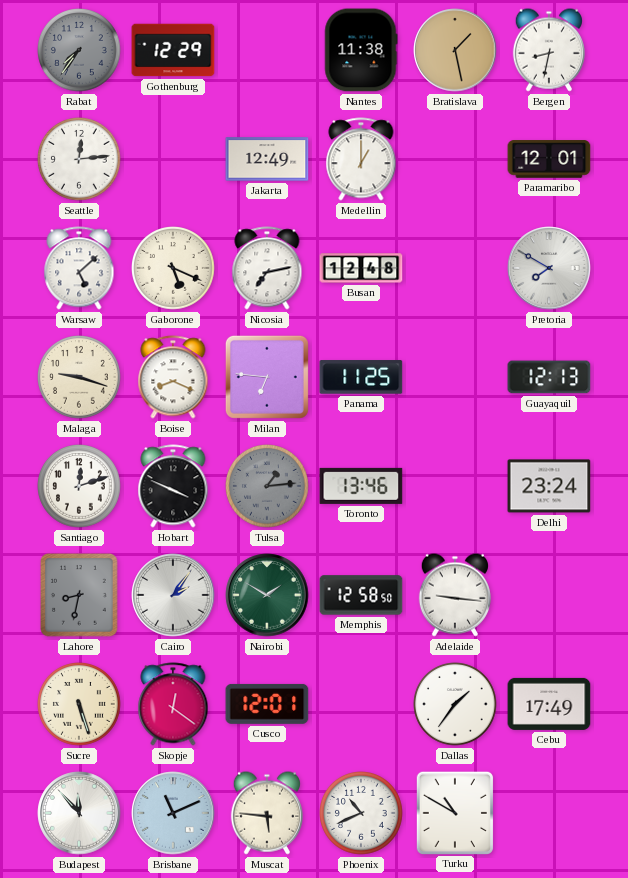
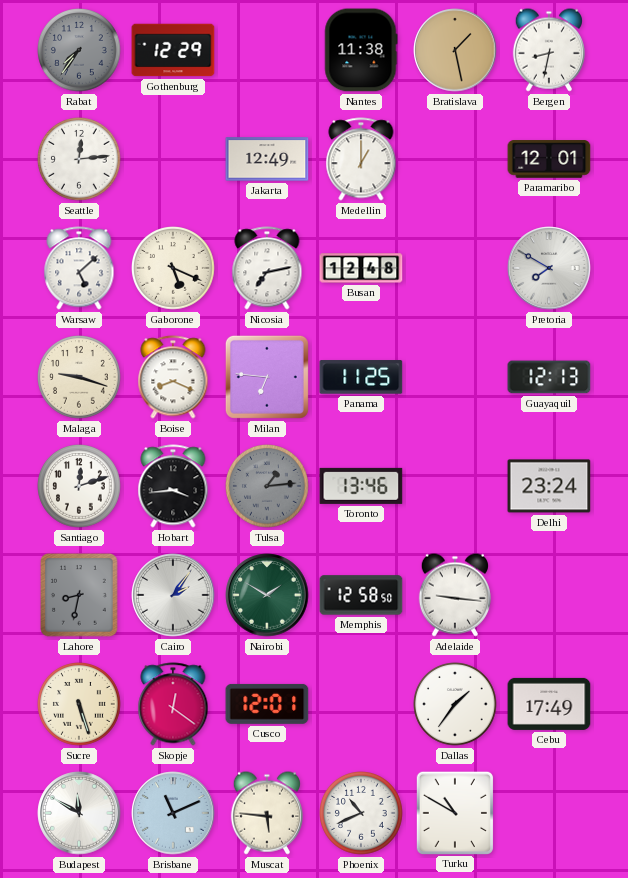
Hobart: 3:49 -> 3:44 (173, 486)
Budapest: 11:53 -> 11:50 (79, 813)
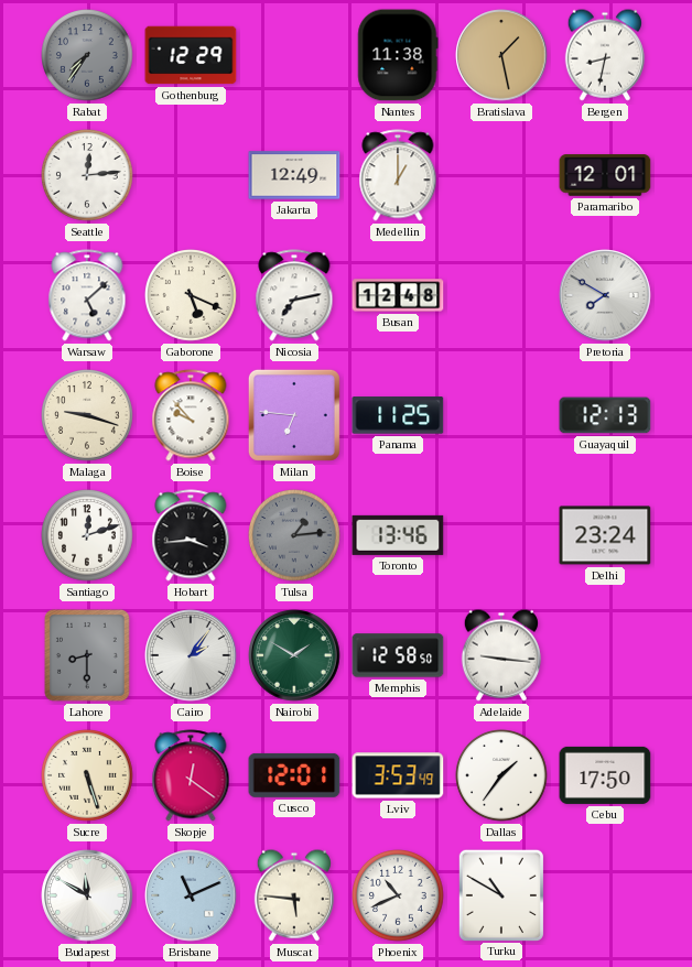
Boise: 8:19 -> 9:53 (191, 415)
Lahore: 8:32 -> 8:30 (88, 656)
Lviv: none -> 3:53 (398, 775)
Cebu: 17:49 -> 17:50 (605, 775)
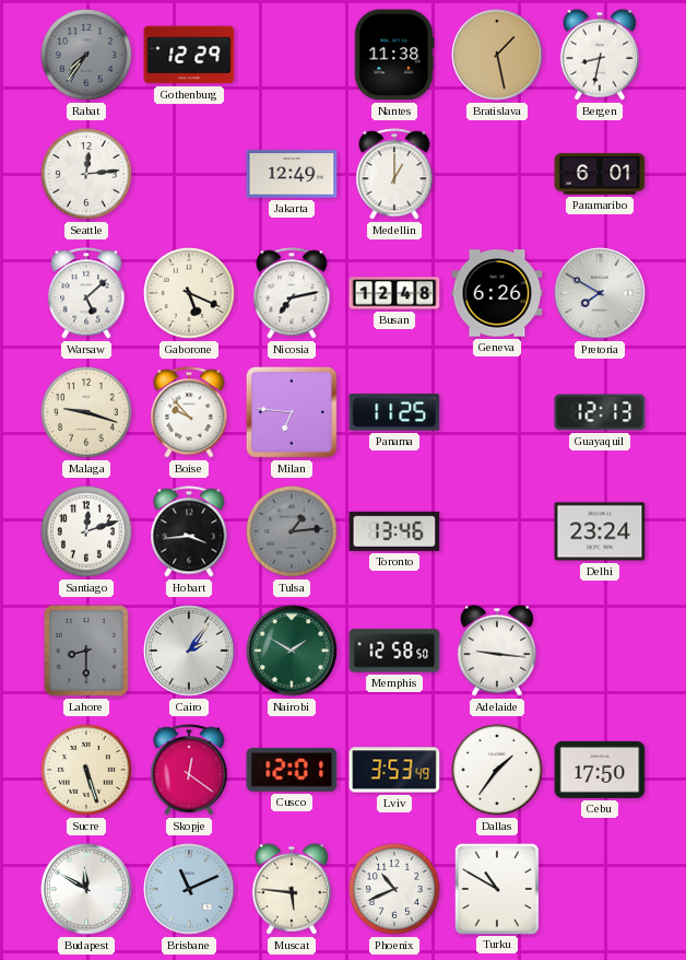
Paramaribo: 12:01 -> 6:01 (600, 174)
Geneva: none -> 6:26 (497, 293)
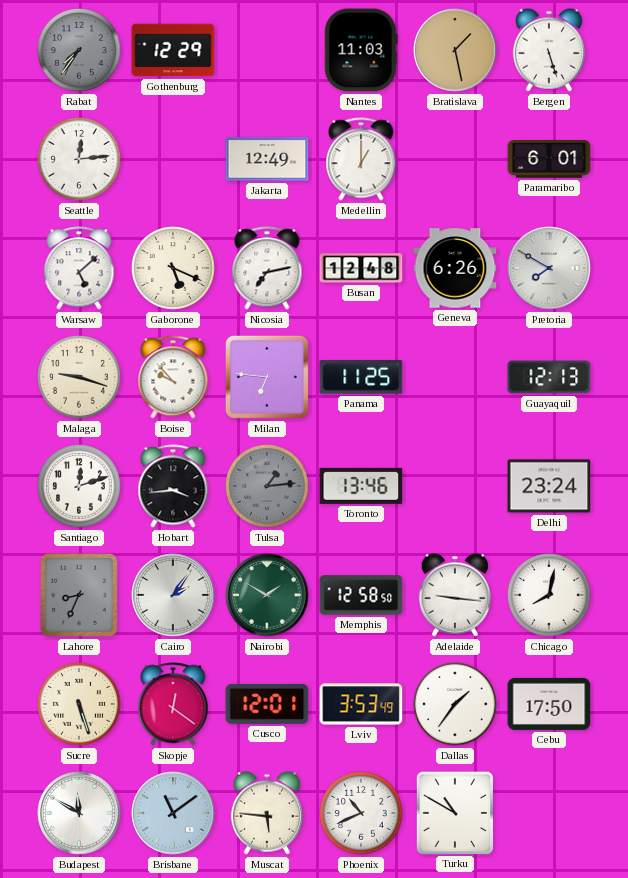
Nantes: 11:38 -> 11:03 (361, 50)
Bergen: 8:32 -> 5:27 (549, 50)
Lahore: 8:30 -> 8:34 (80, 596)
Chicago: none -> 8:02 (550, 596)
Brisbane: 11:11 -> 11:09 (173, 813)
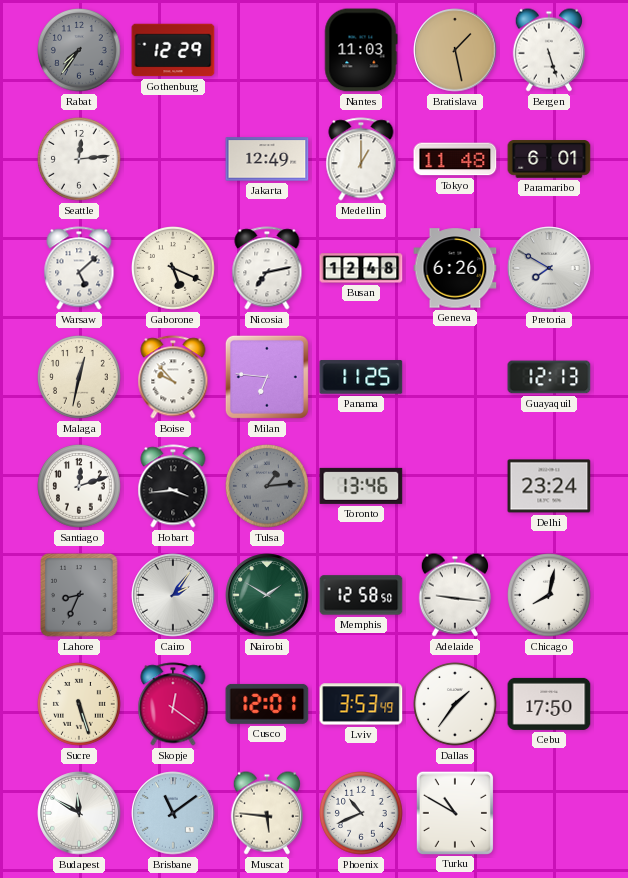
Tokyo: none -> 11:48 (455, 159)
Malaga: 9:18 -> 12:32 (80, 378)
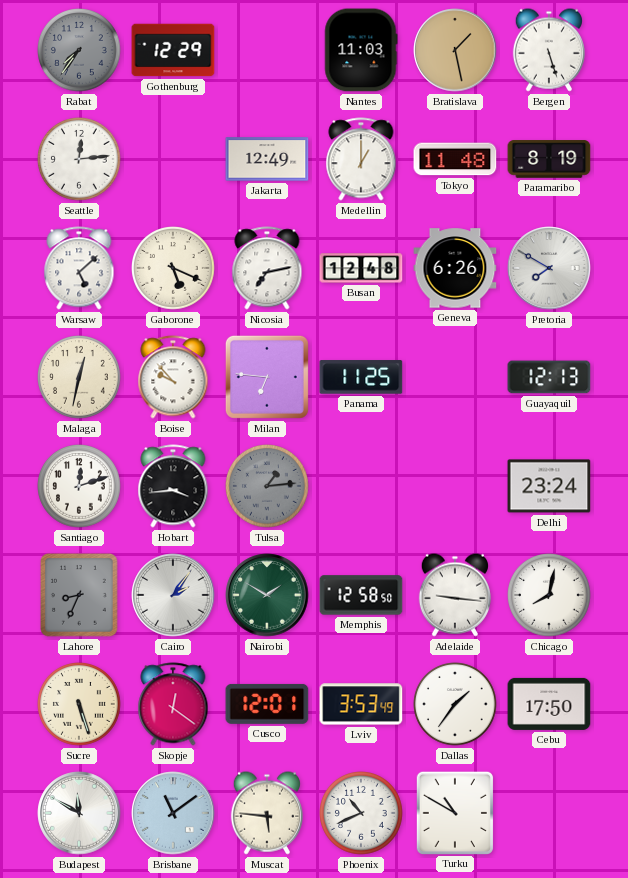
Paramaribo: 6:01 -> 8:19 (549, 159)
Toronto: 13:46 -> none (361, 486)
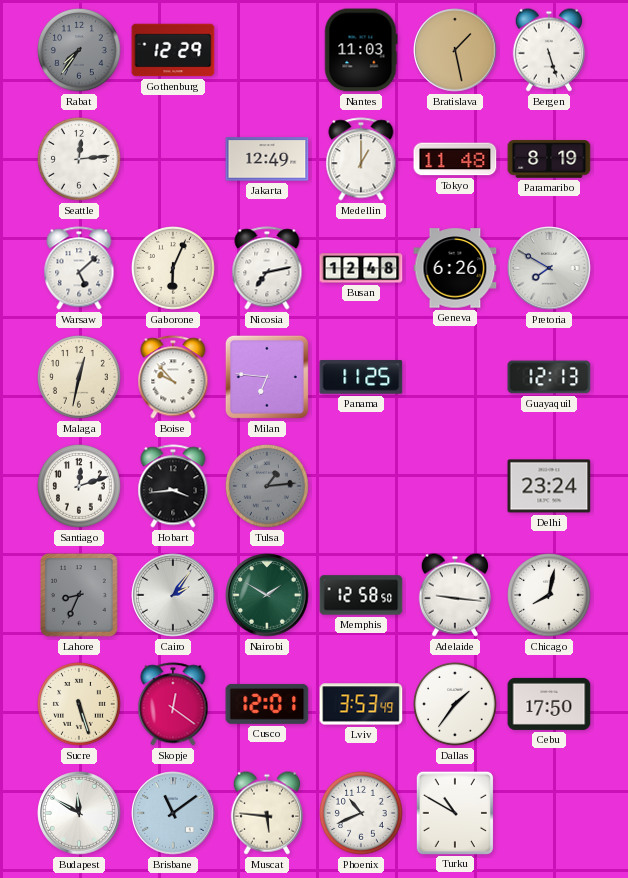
Gaborone: 5:19 -> 6:04 (174, 269)
